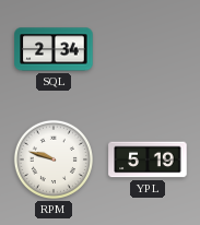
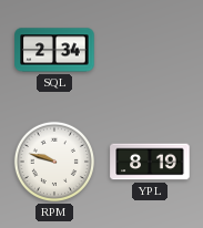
YPL: 5:19 -> 8:19 (150, 162)
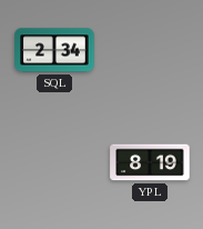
RPM: 9:48 -> none (54, 162)
